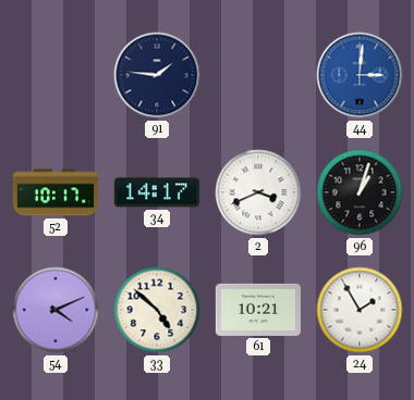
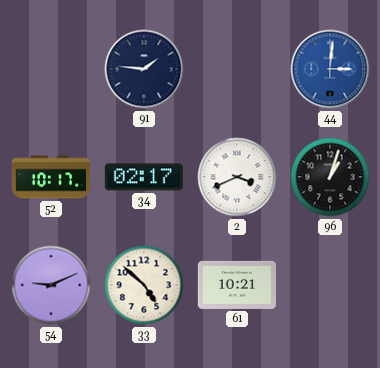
34: 14:17 -> 02:17 (144, 177)
54: 4:11 -> 9:11 (51, 285)
24: 1:55 -> none (360, 310)
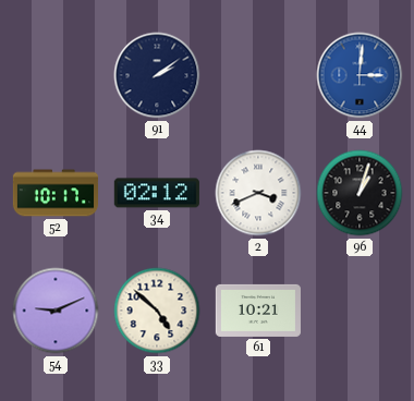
91: 1:46 -> 2:09 (157, 75)
34: 02:17 -> 02:12 (157, 193)
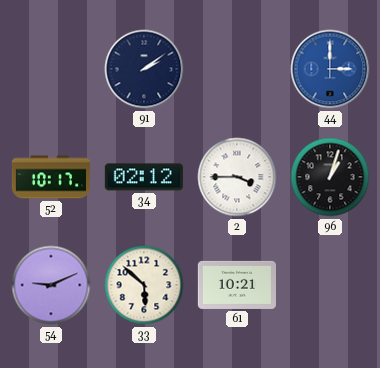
44: 3:01 -> 3:00 (330, 69)
2: 3:41 -> 3:45 (237, 177)
33: 4:52 -> 5:52 (144, 285)
